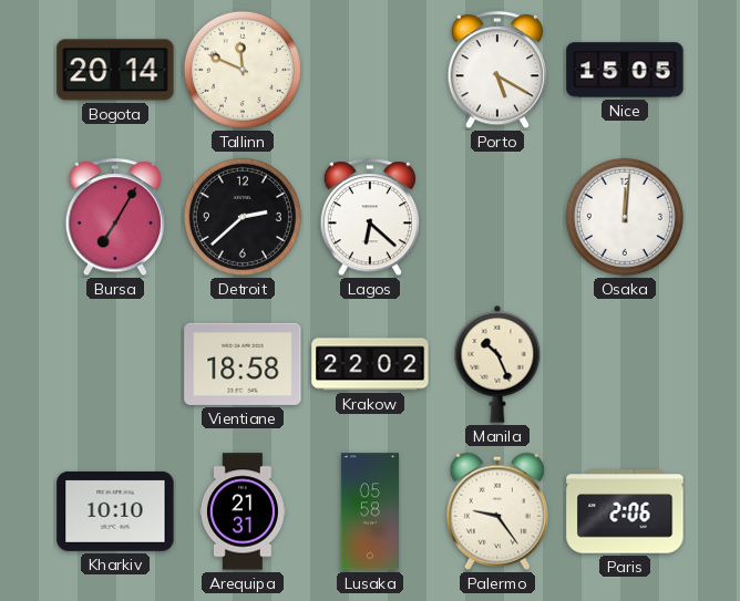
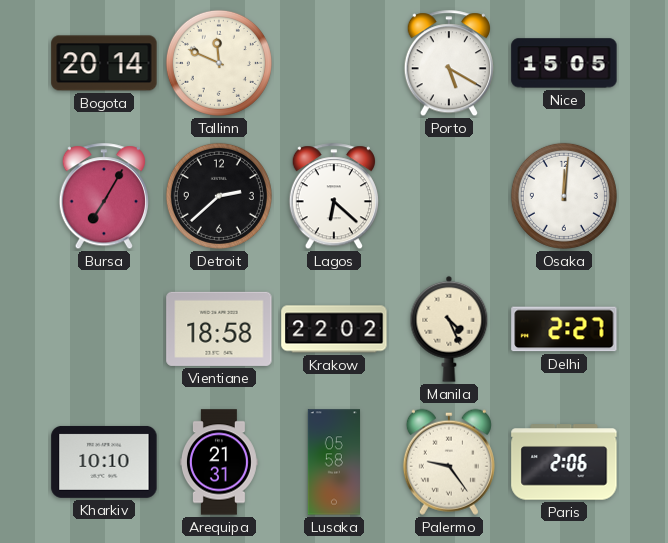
Manila: 10:26 -> 4:26 (449, 329)
Delhi: none -> 2:27 (564, 329)
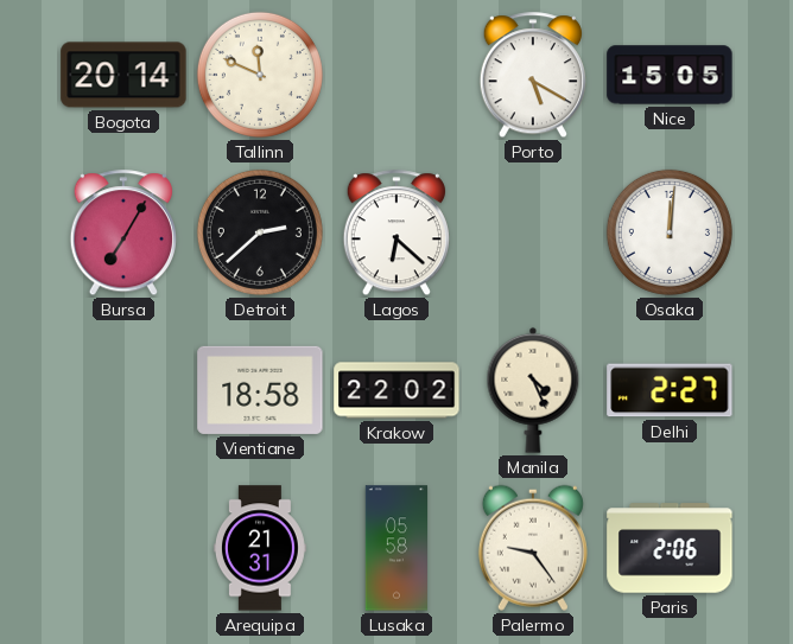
Kharkiv: 10:10 -> none (104, 462)
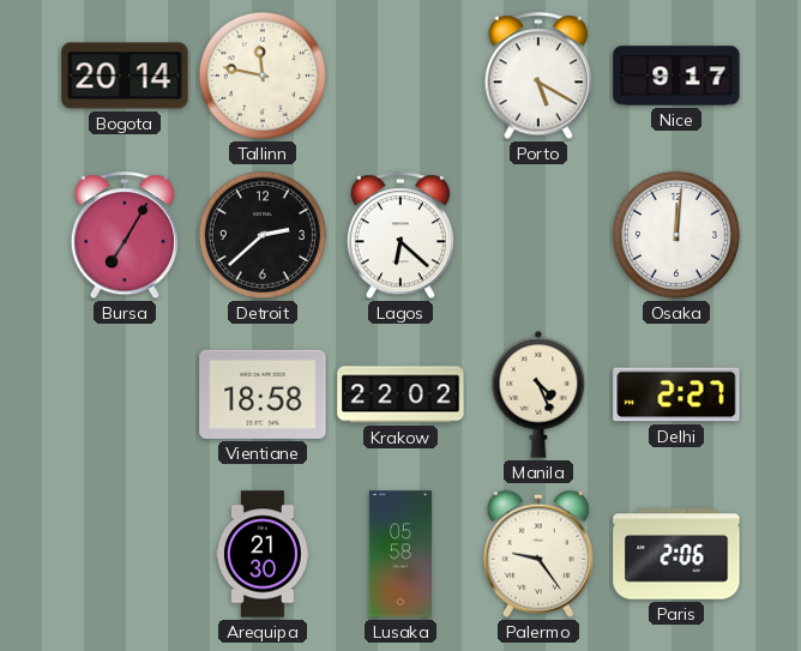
Tallinn: 11:49 -> 11:47 (263, 76)
Nice: 15:05 -> 9:17 (676, 76)
Arequipa: 21:31 -> 21:30 (263, 554)
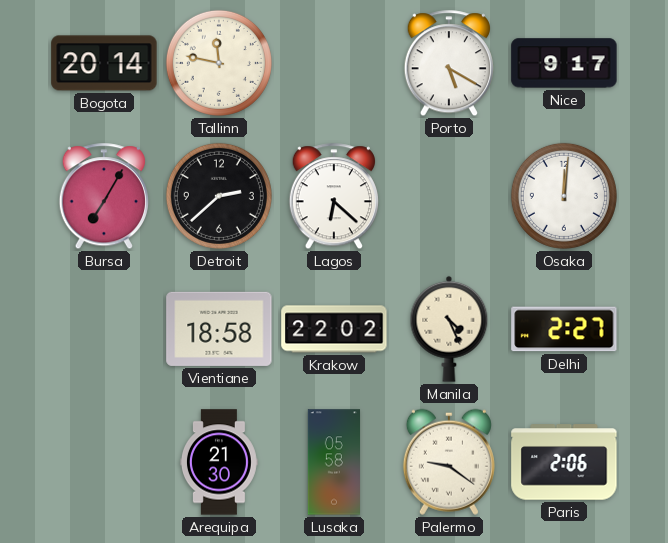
Palermo: 9:24 -> 9:21 (449, 462)
